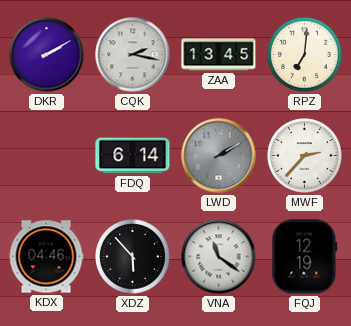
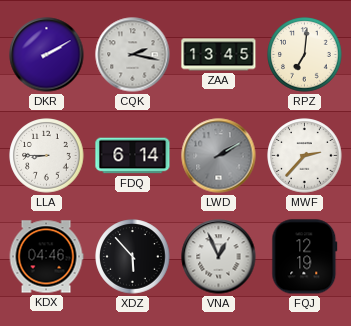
LLA: none -> 8:45 (47, 156)
VNA: 11:21 -> 12:56 (219, 257)
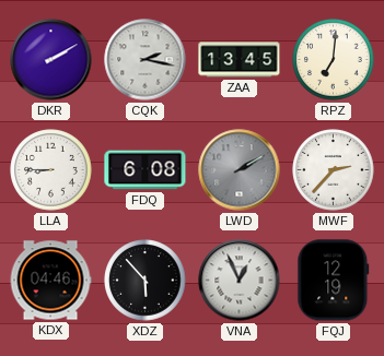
FDQ: 6:14 -> 6:08 (146, 170)
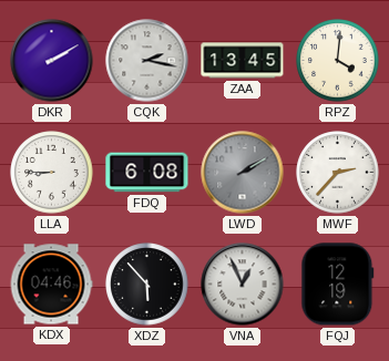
RPZ: 7:01 -> 4:01 (338, 61)
